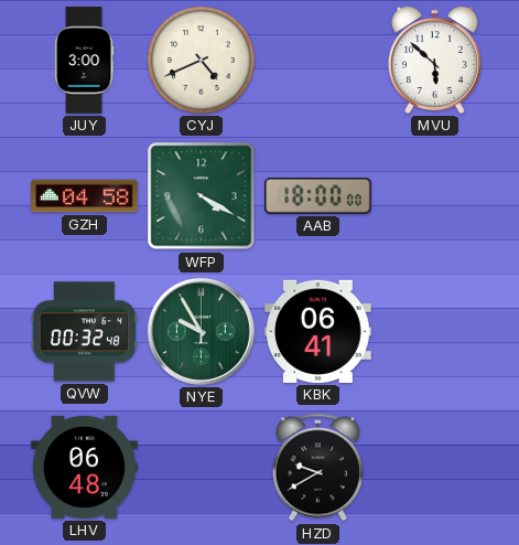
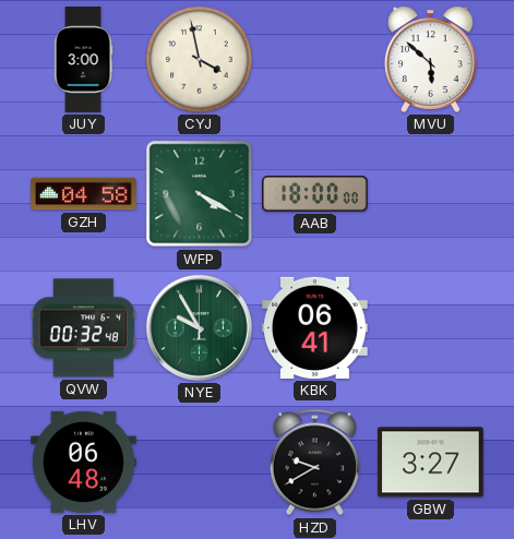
CYJ: 4:41 -> 3:58 (200, 60)
GBW: none -> 3:27 (431, 463)
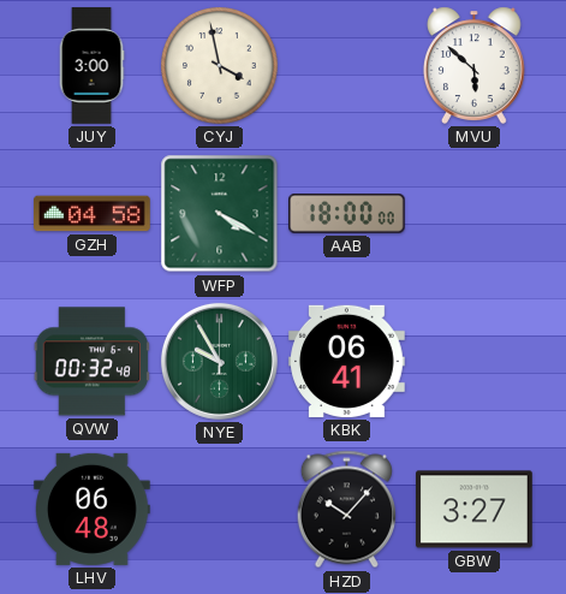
HZD: 9:40 -> 10:07 (346, 510)
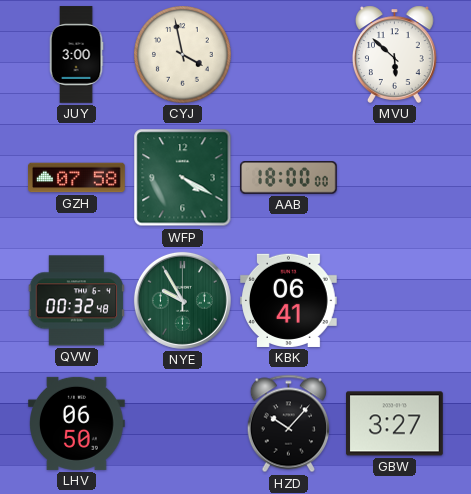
GZH: 04:58 -> 07:58 (77, 178)
LHV: 06:48 -> 06:50 (77, 423)
